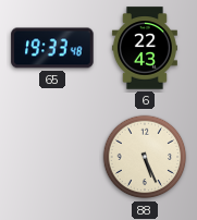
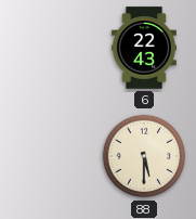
65: 19:33 -> none (52, 48)
88: 5:26 -> 5:30 (144, 156)
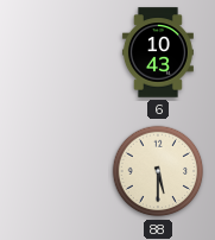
6: 22:43 -> 10:43 (158, 52)
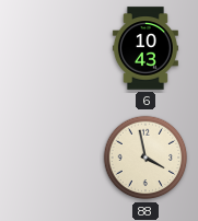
88: 5:30 -> 3:58 (145, 158)
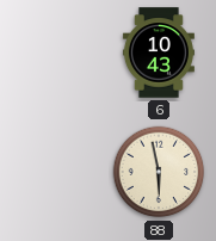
88: 3:58 -> 5:58 (159, 172)
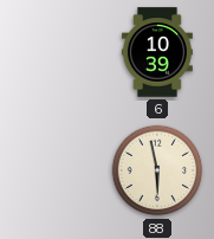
6: 10:43 -> 10:39 (157, 52)
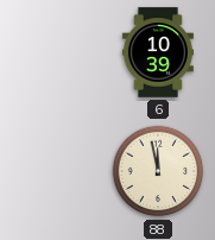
88: 5:58 -> 11:58 (158, 171)
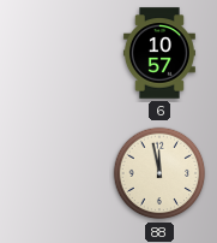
6: 10:39 -> 10:57 (159, 53)
